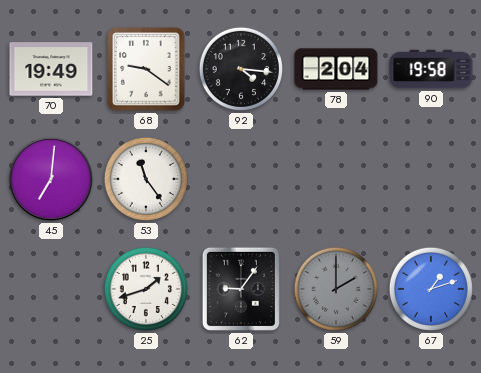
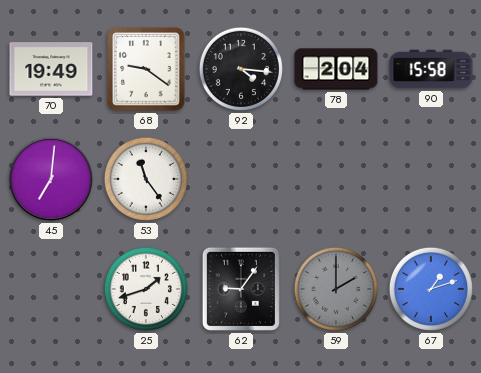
90: 19:58 -> 15:58 (431, 69)
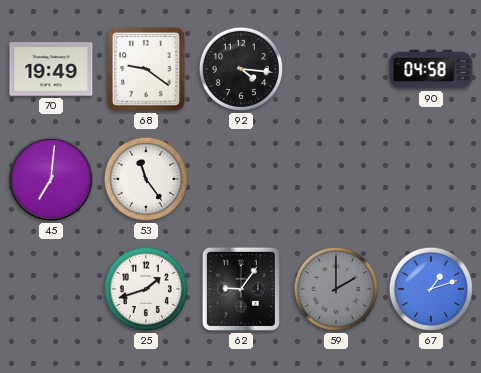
78: 2:04 -> none (336, 69)
90: 15:58 -> 04:58 (431, 69)
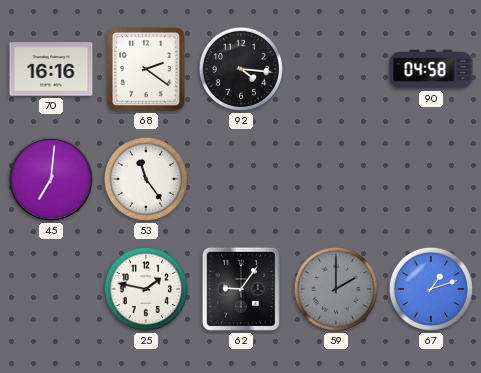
70: 19:49 -> 16:16 (51, 69)
68: 9:21 -> 2:21 (146, 69)
25: 1:42 -> 1:47 (146, 289)
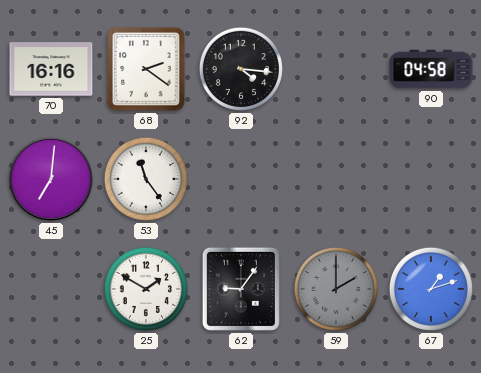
25: 1:47 -> 1:50 (146, 289)
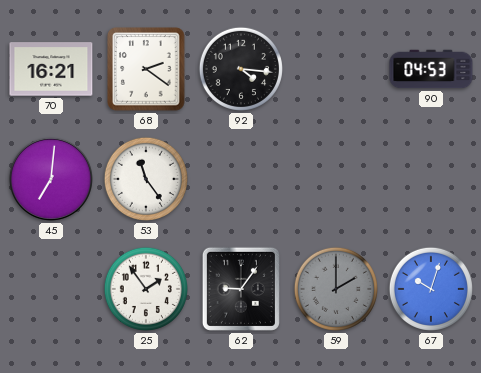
70: 16:16 -> 16:21 (51, 69)
90: 04:58 -> 04:53 (431, 69)
25: 1:50 -> 1:54 (146, 289)
67: 1:12 -> 10:03 (431, 289)
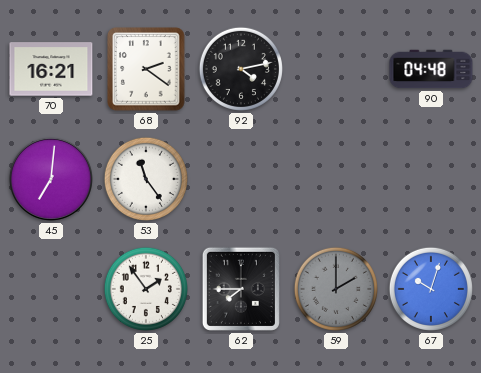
92: 4:16 -> 4:13 (241, 69)
90: 04:53 -> 04:48 (431, 69)
62: 9:06 -> 7:45 (241, 289)
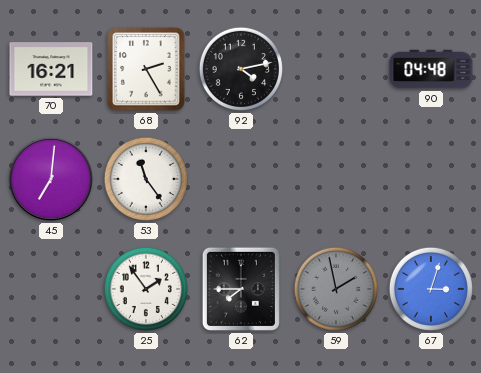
68: 2:21 -> 2:25 (146, 69)
59: 2:00 -> 1:58 (336, 289)
67: 10:03 -> 3:03 (431, 289)
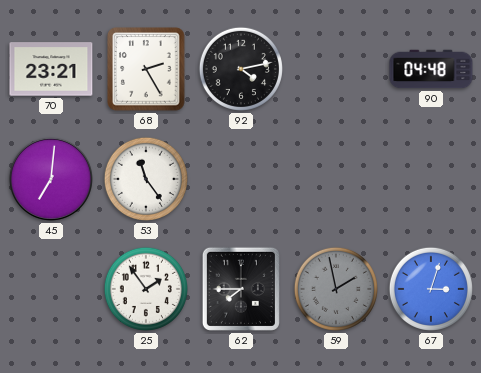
70: 16:21 -> 23:21 (51, 69)
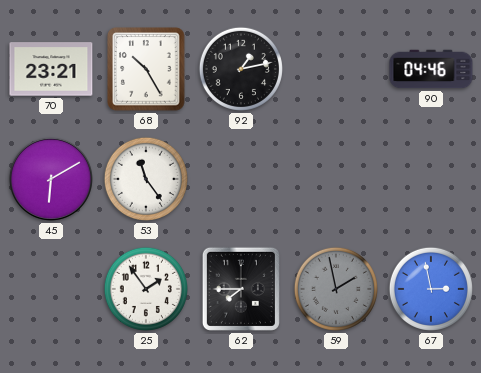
68: 2:25 -> 10:25 (146, 69)
92: 4:13 -> 1:13 (241, 69)
90: 04:48 -> 04:46 (431, 69)
45: 7:01 -> 6:10 (51, 179)
67: 3:03 -> 2:58 (431, 289)
